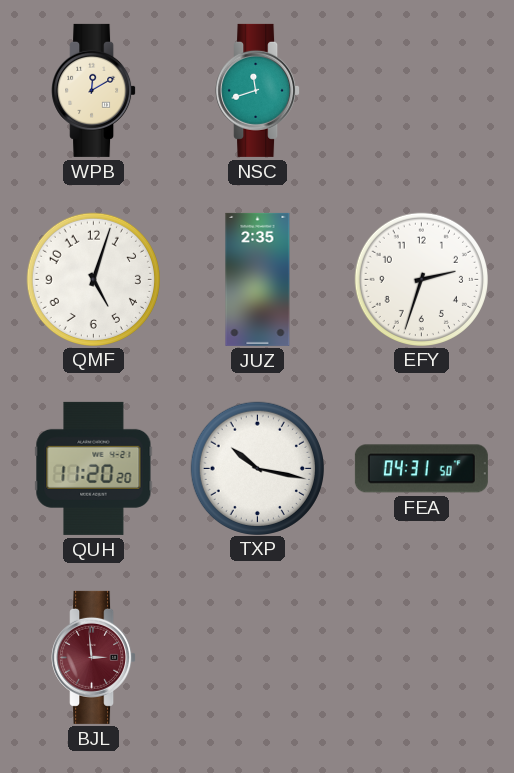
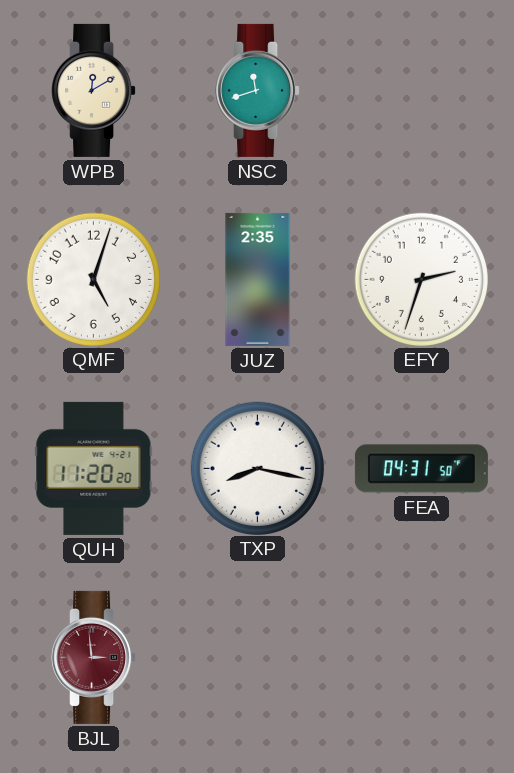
TXP: 10:17 -> 8:17 (257, 468)
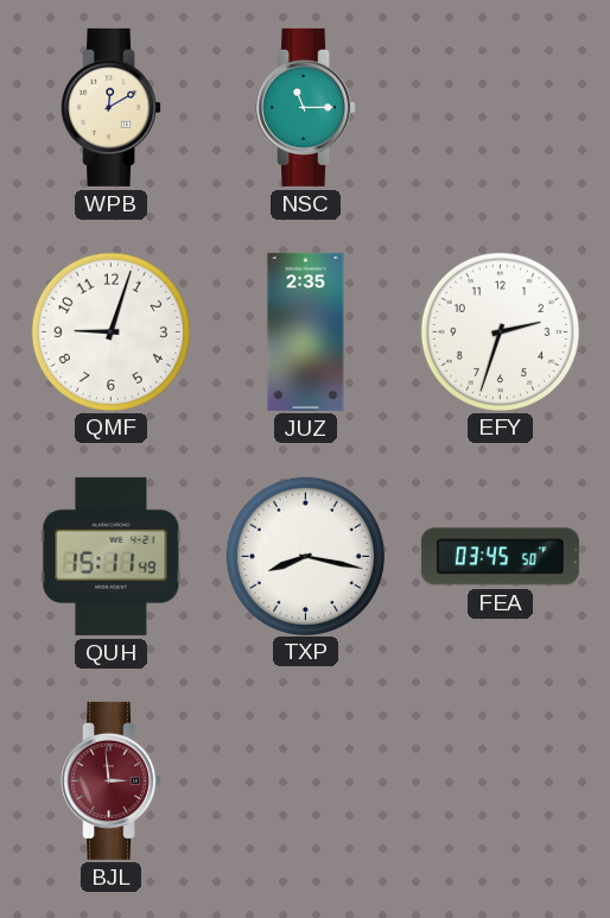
NSC: 11:42 -> 11:15 (306, 107)
QMF: 5:03 -> 9:03 (110, 331)
QUH: 11:20 -> 15:11 (112, 556)
FEA: 04:31 -> 03:45 (500, 557)
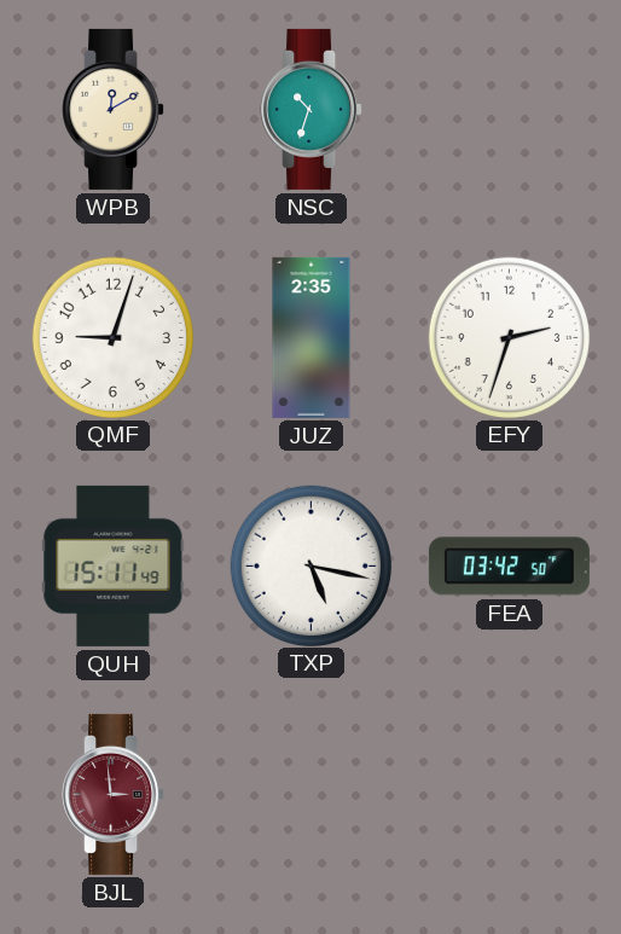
NSC: 11:15 -> 10:33 (312, 109)
TXP: 8:17 -> 5:17 (310, 565)
FEA: 03:45 -> 03:42 (509, 567)
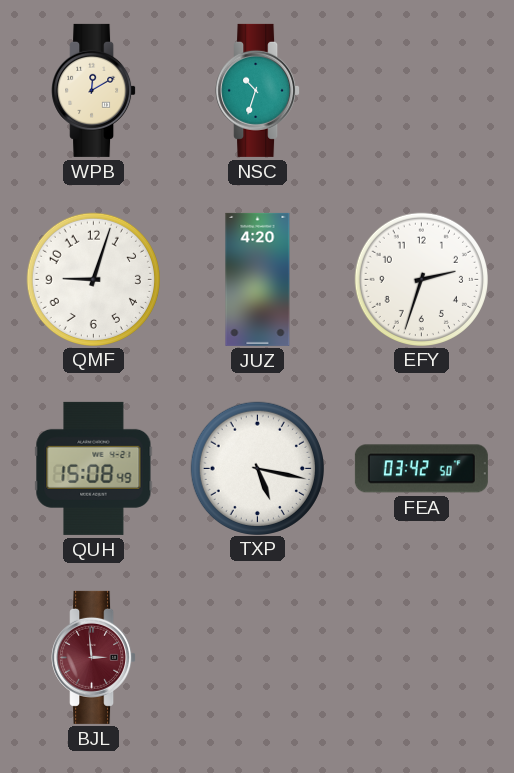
JUZ: 2:35 -> 4:20 (258, 279)
QUH: 15:11 -> 15:08 (94, 468)
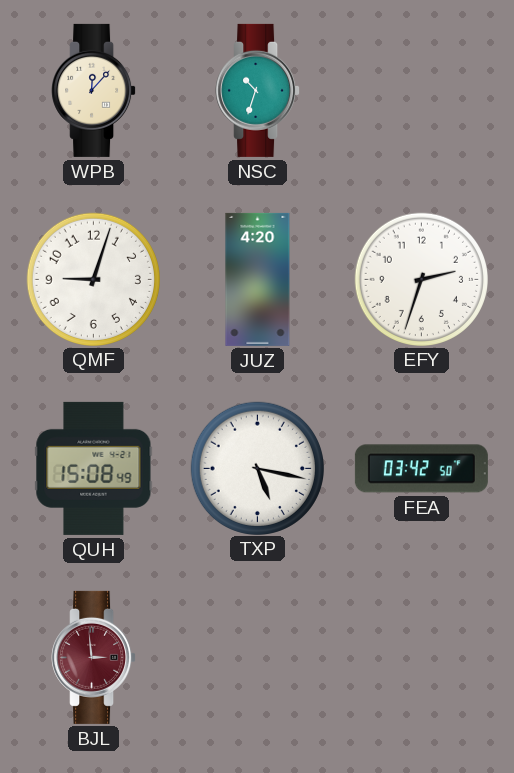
WPB: 12:10 -> 12:07 (94, 90)
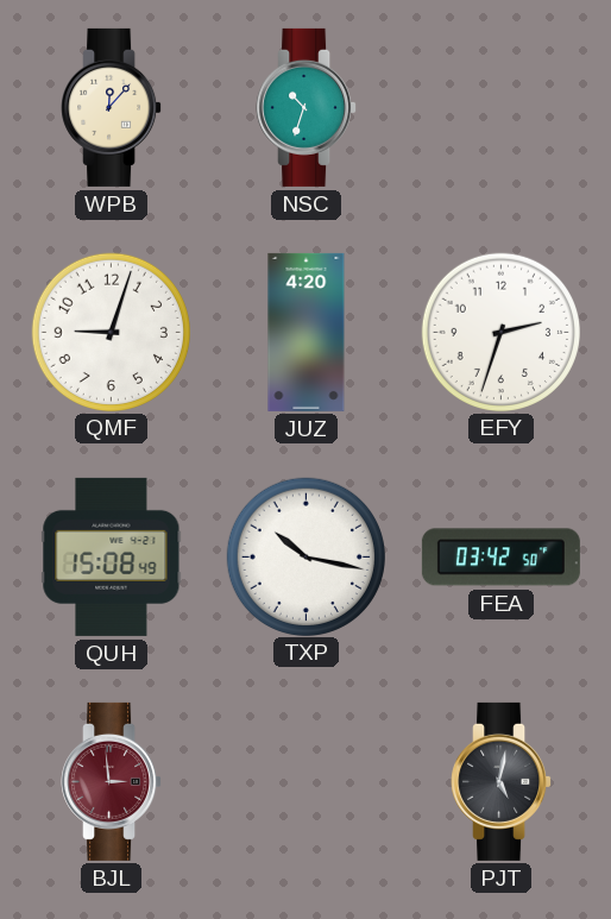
TXP: 5:17 -> 10:17 (305, 556)
PJT: none -> 5:02 (502, 781)
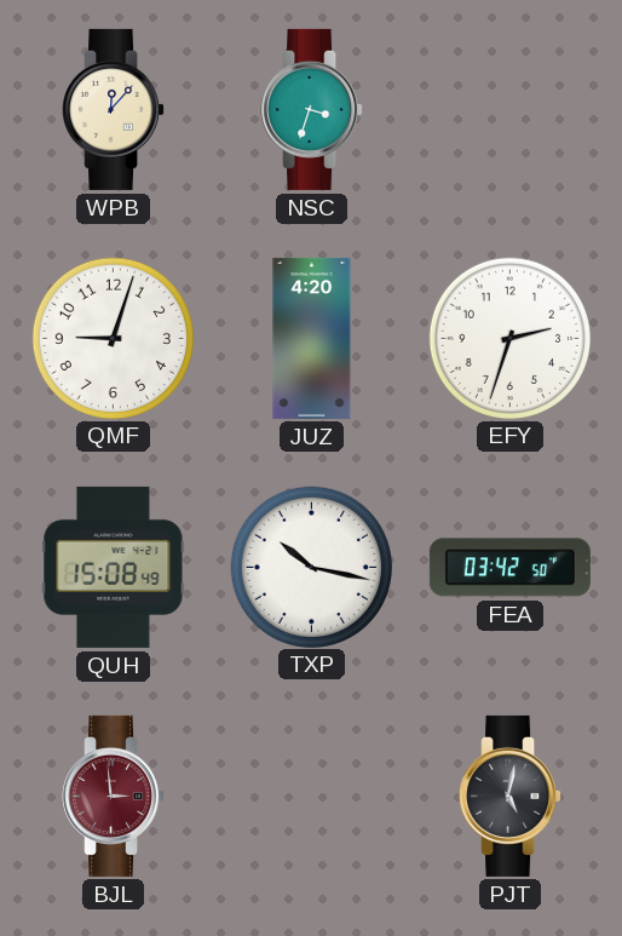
NSC: 10:33 -> 3:33 (312, 109)
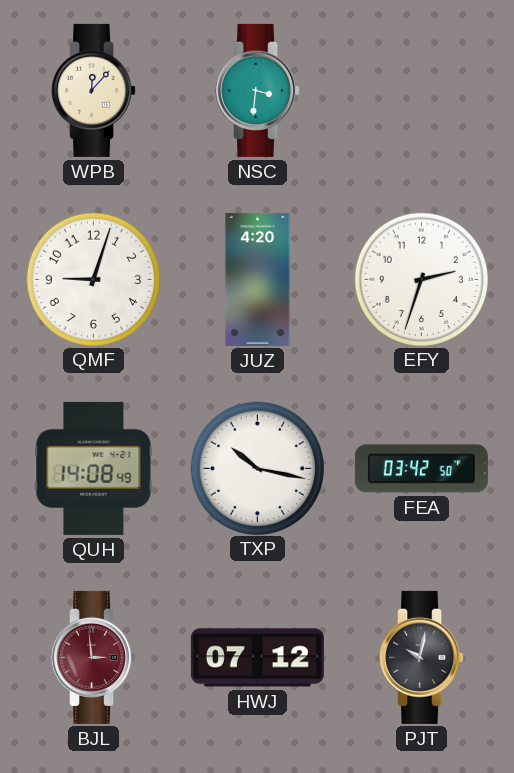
NSC: 3:33 -> 3:31 (258, 90)
QUH: 15:08 -> 14:08 (94, 468)
HWJ: none -> 07:12 (257, 658)
PJT: 5:02 -> 10:02 (422, 657)
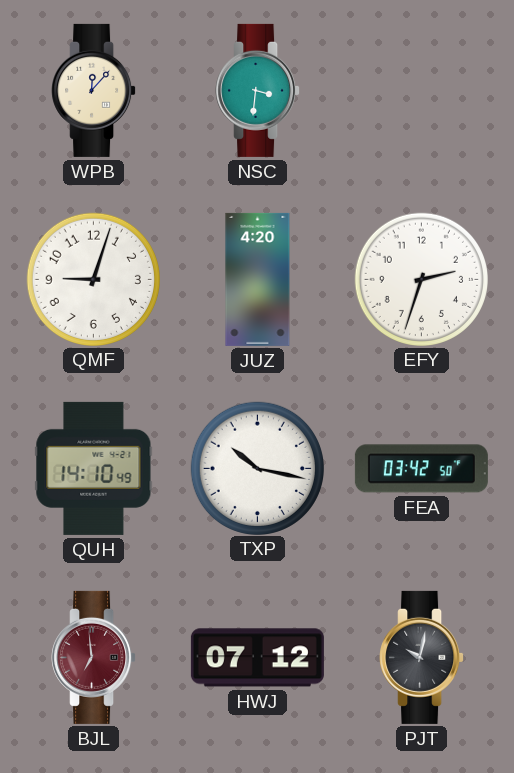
QUH: 14:08 -> 14:10 (94, 468)
BJL: 2:59 -> 6:59 (94, 657)
